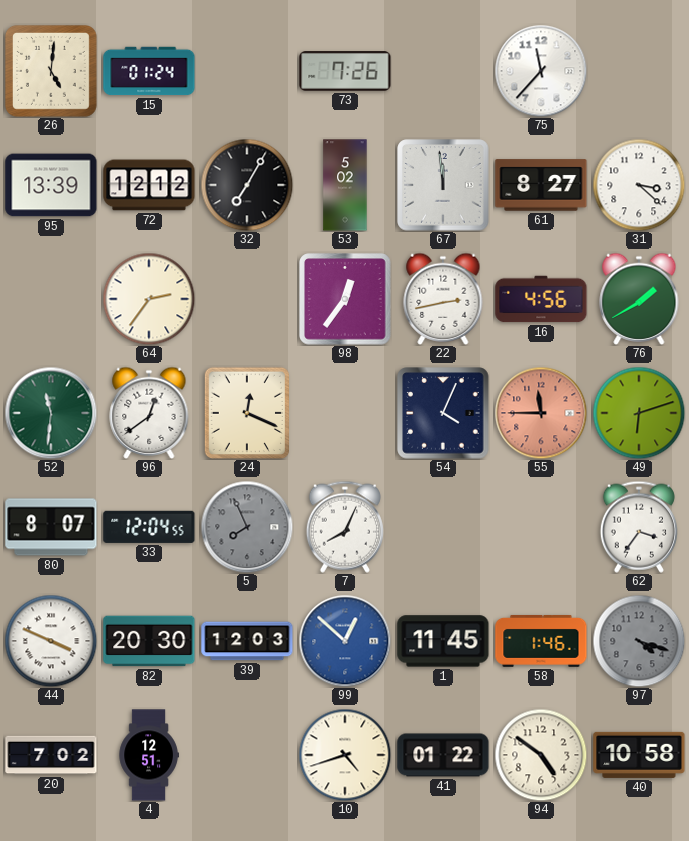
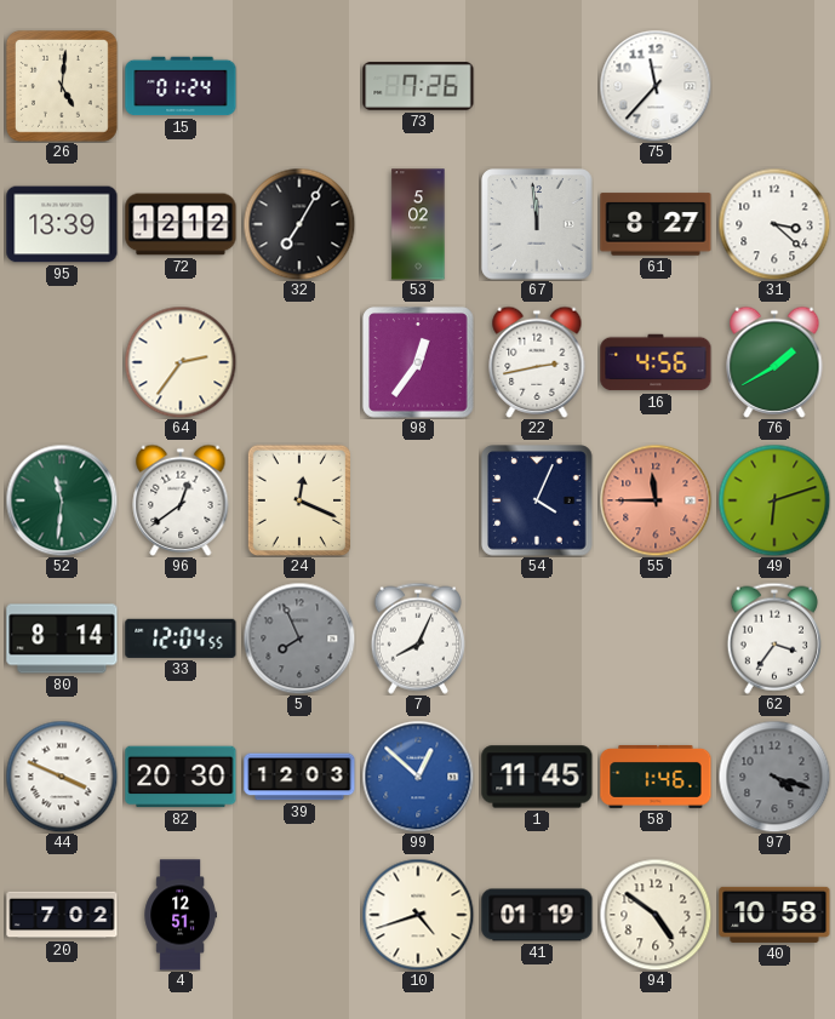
80: 8:07 -> 8:14 (62, 639)
41: 01:22 -> 01:19 (537, 915)
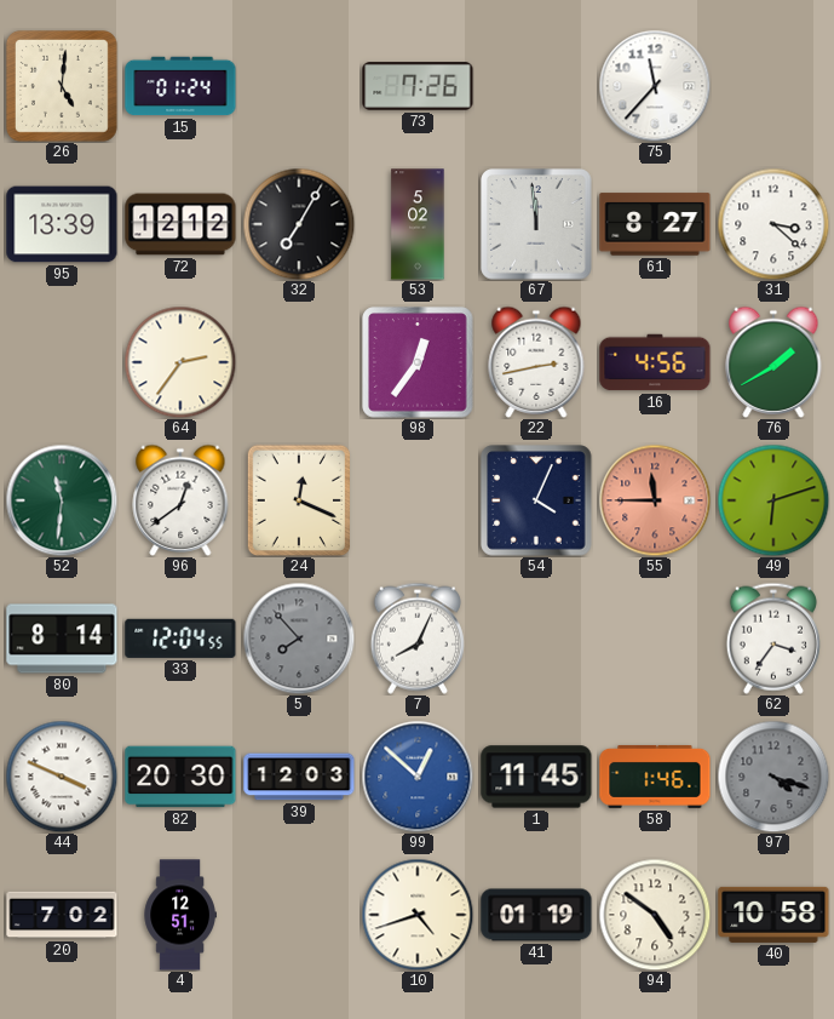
5: 7:56 -> 7:53 (299, 639)
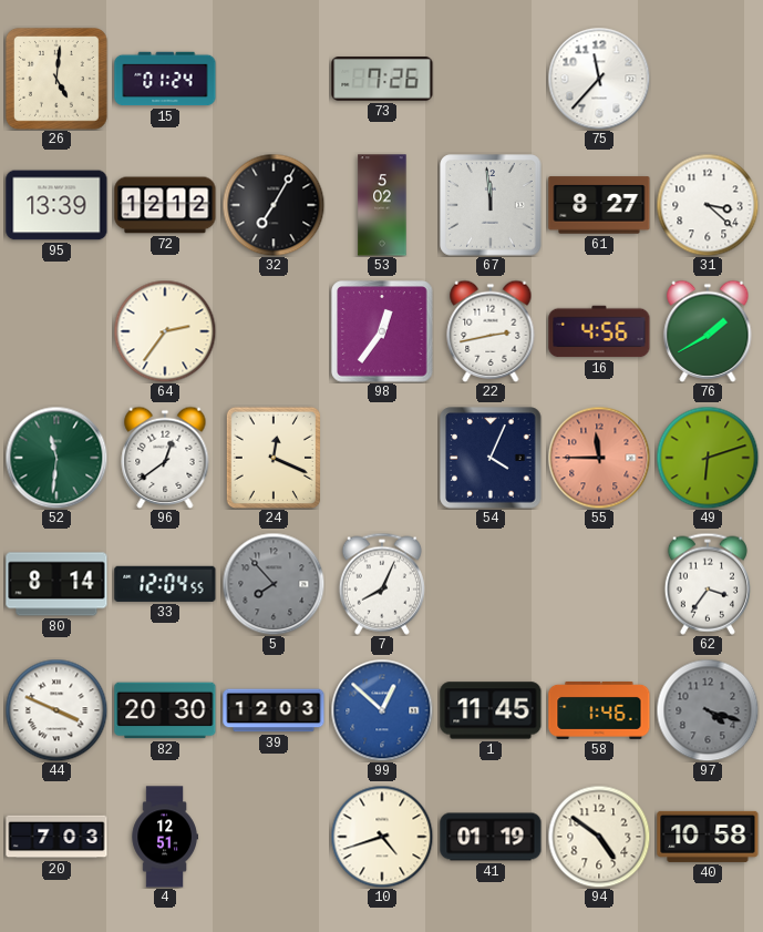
20: 7:02 -> 7:03 (56, 837)
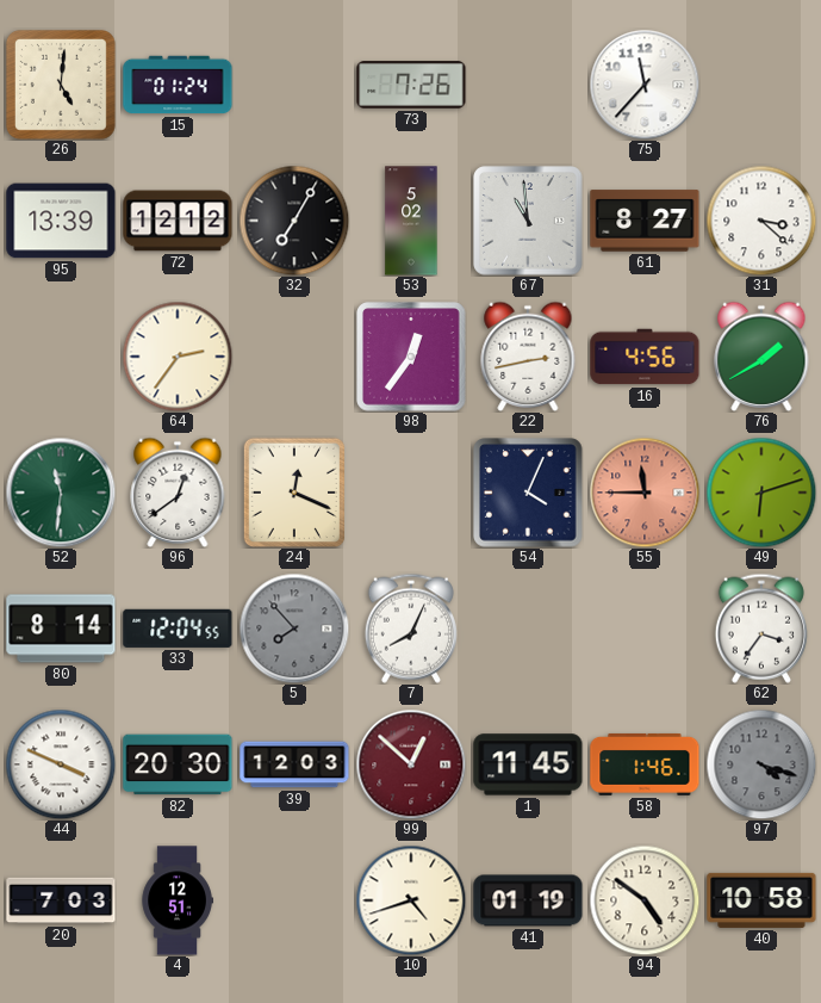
67: 11:59 -> 10:59 (528, 221)
99 dial: blue -> burgundy (411, 764)
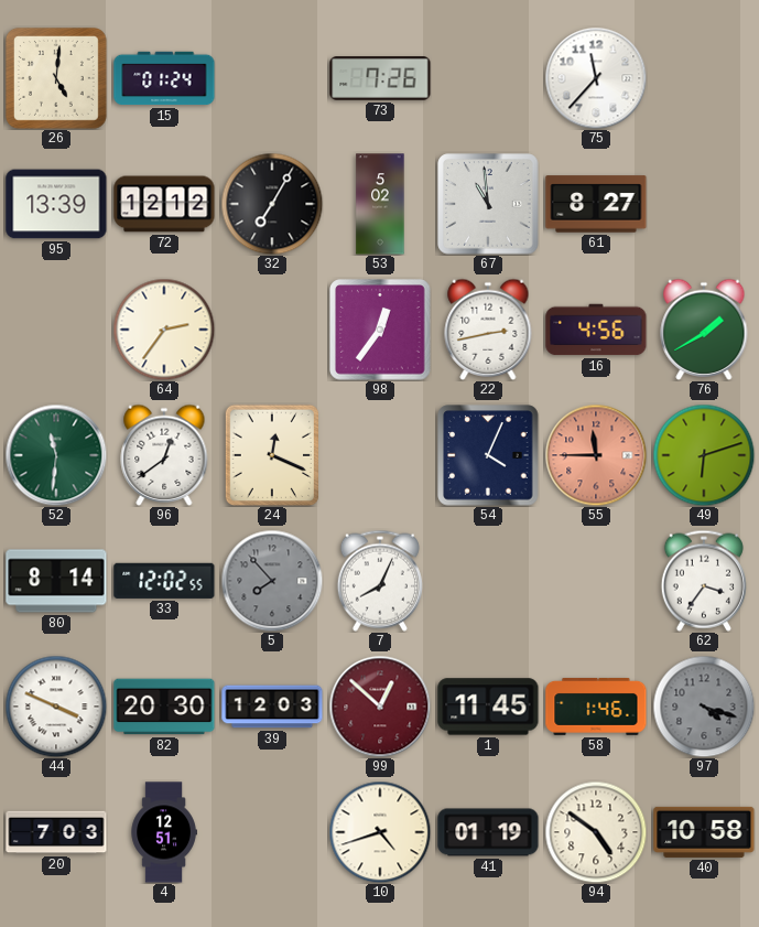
31: 3:22 -> none (761, 221)
33: 12:04 -> 12:02 (164, 581)
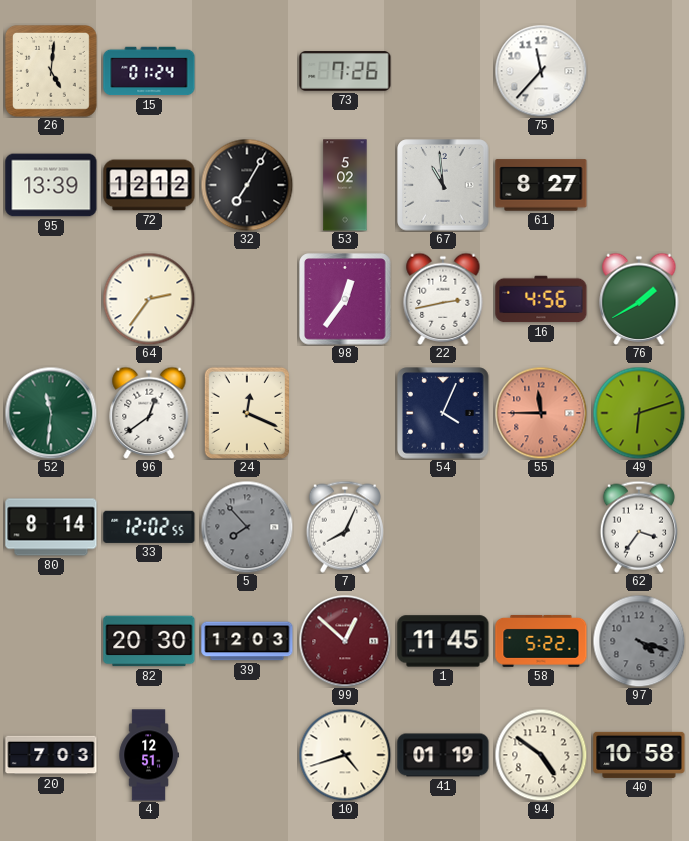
44: 3:49 -> none (56, 707)
58: 1:46 -> 5:22 (541, 641)
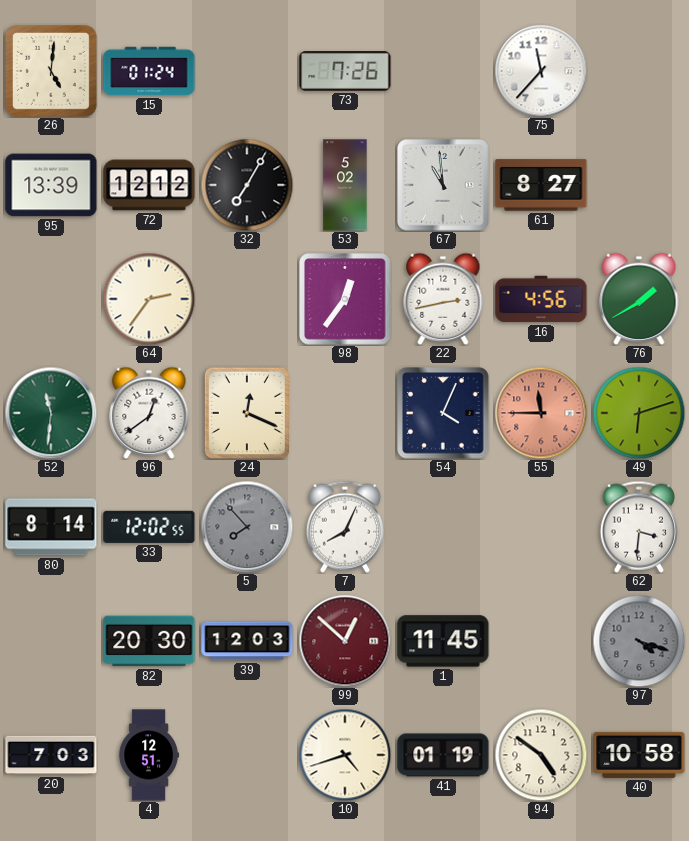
62: 3:36 -> 3:31 (639, 527)
58: 5:22 -> none (541, 641)
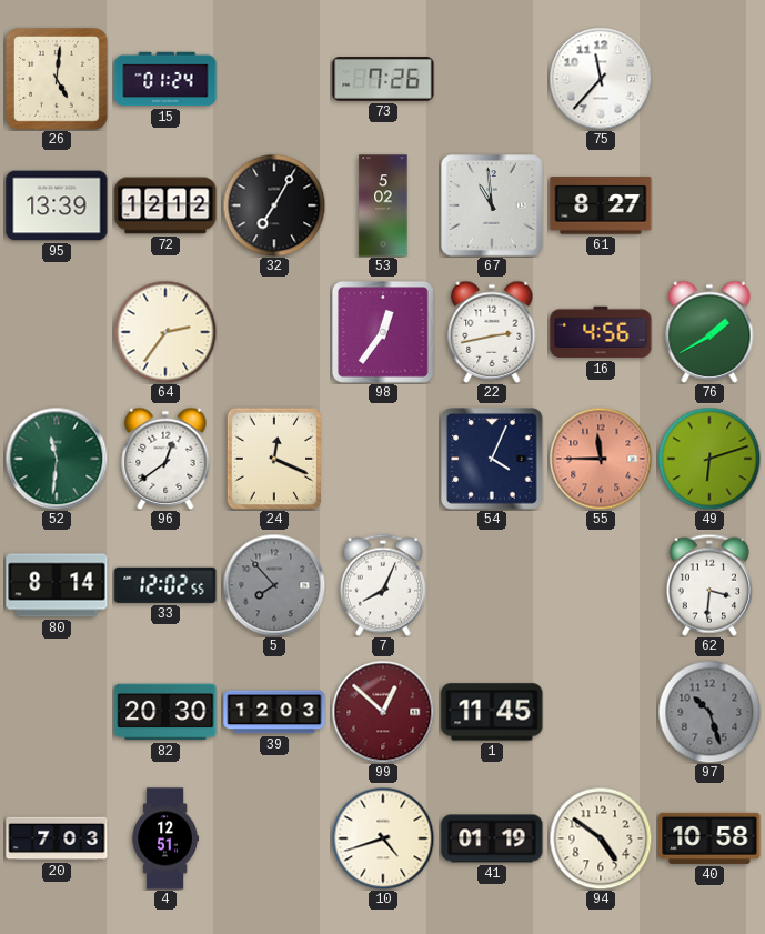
97: 4:18 -> 10:27 (709, 712)
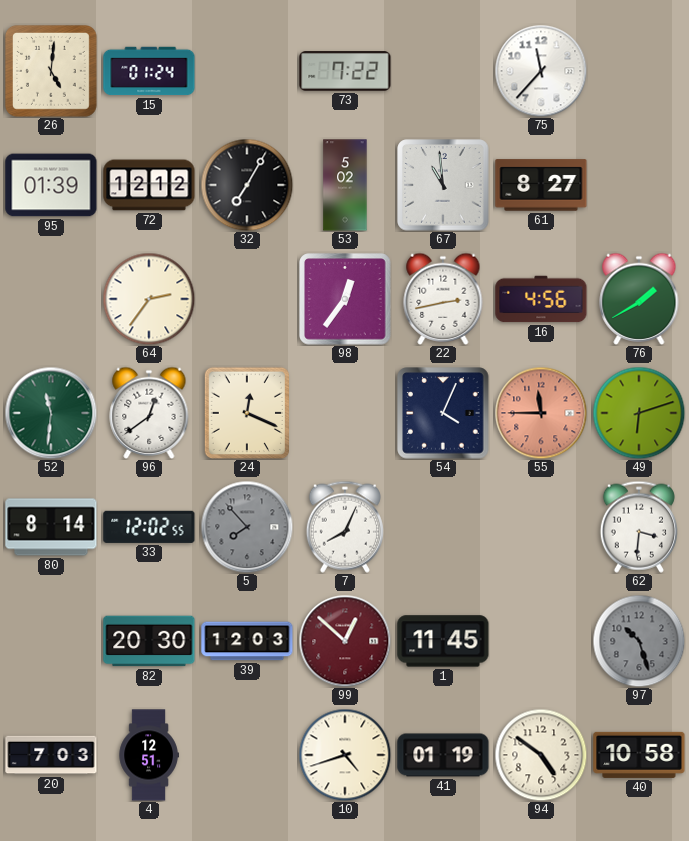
73: 7:26 -> 7:22 (345, 71)
95: 13:39 -> 01:39 (51, 185)
